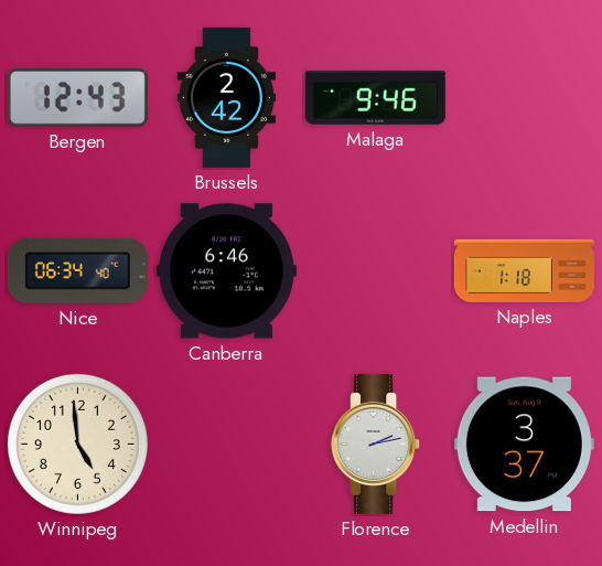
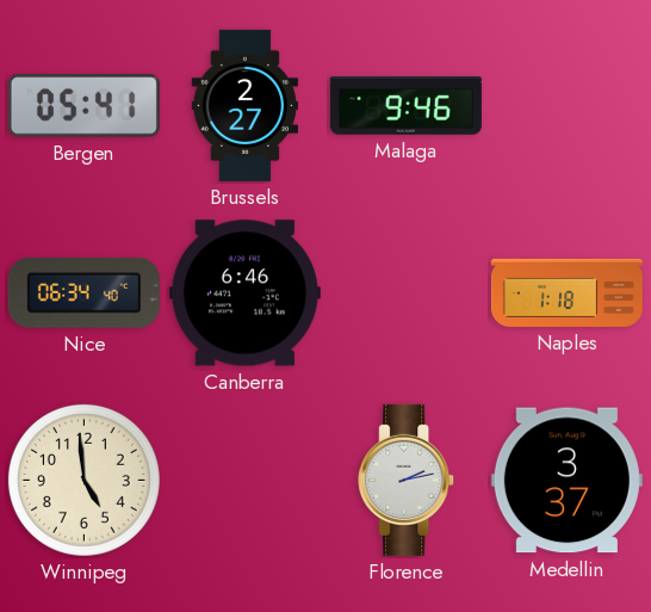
Bergen: 12:43 -> 05:41 (83, 106)
Brussels: 2:42 -> 2:27 (246, 105)
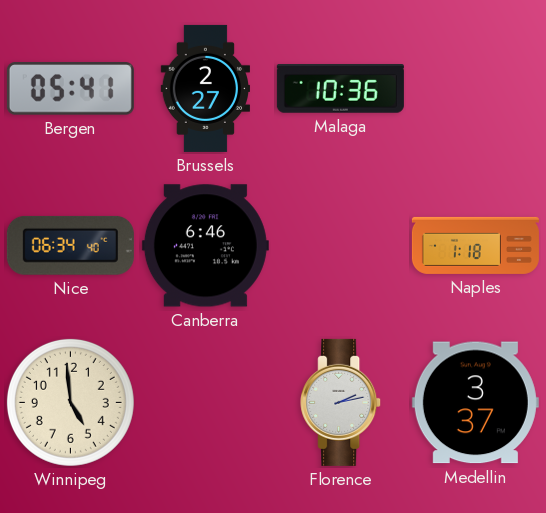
Malaga: 9:46 -> 10:36 (340, 89)
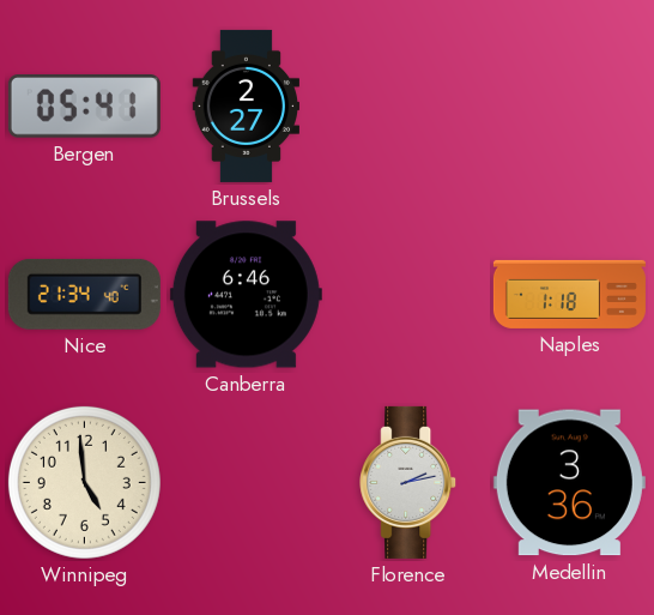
Malaga: 10:36 -> none (340, 89)
Nice: 06:34 -> 21:34 (84, 294)
Medellin: 3:37 -> 3:36 (569, 483)
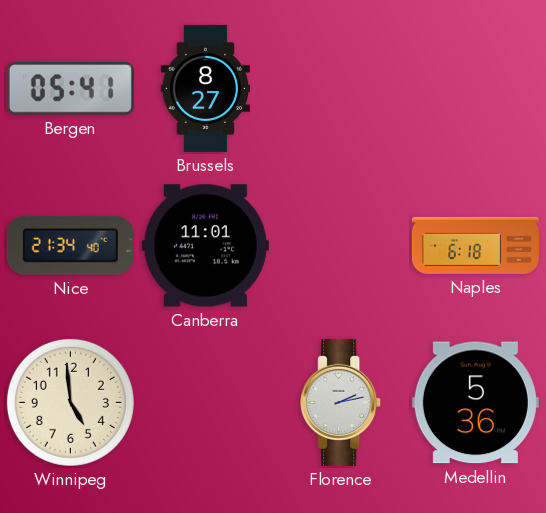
Brussels: 2:27 -> 8:27 (206, 88)
Canberra: 6:46 -> 11:01 (205, 246)
Naples: 1:18 -> 6:18 (475, 245)
Medellin: 3:36 -> 5:36 (475, 403)
